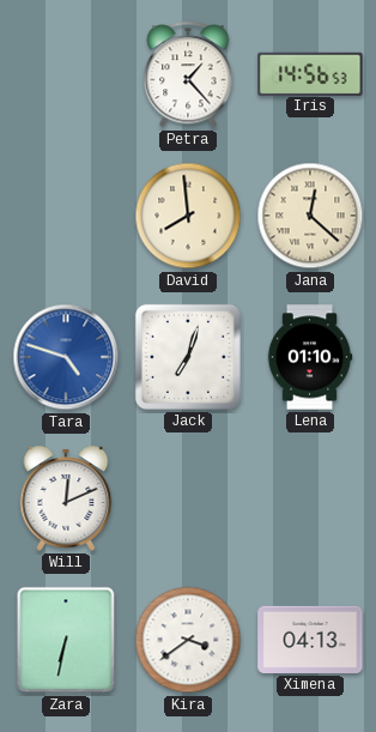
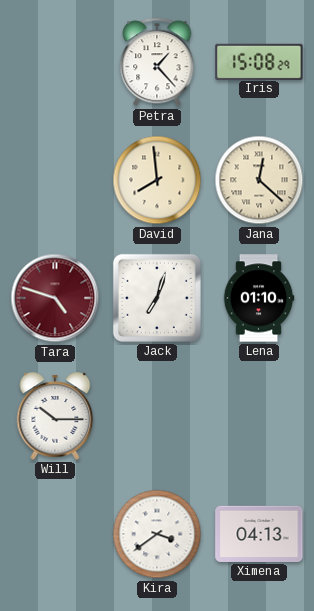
Iris: 14:56 -> 15:08 (259, 61)
Tara dial: blue -> burgundy (55, 298)
Will: 12:11 -> 10:15 (55, 416)
Zara: 6:32 -> none (66, 640)
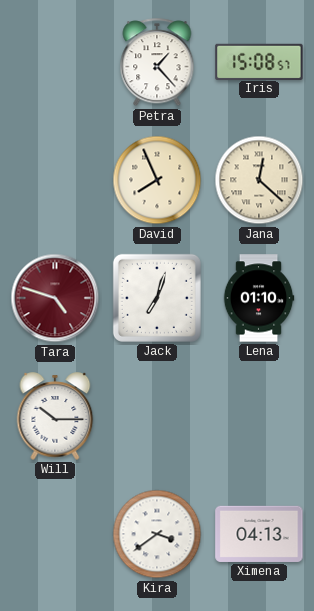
Iris: 15:08:29 -> 15:08:57 (259, 61)
David: 7:59 -> 7:56 (157, 180)
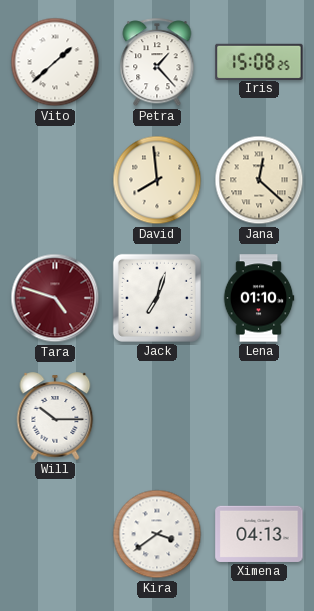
Vito: none -> 1:38 (55, 62)
Iris: 15:08:57 -> 15:08:25 (259, 61)
David: 7:56 -> 7:59 (157, 180)
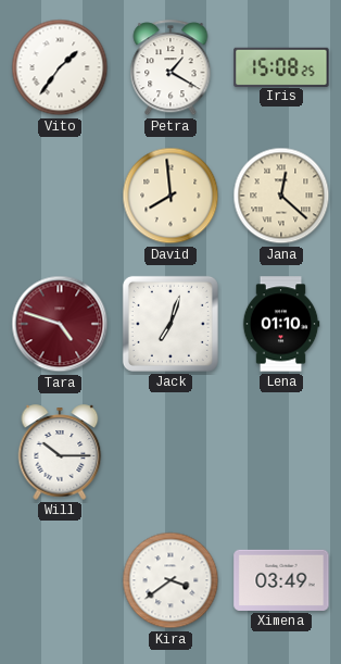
Vito: 1:38 -> 1:36 (60, 67)
Petra: 1:23 -> 1:20 (171, 68)
Ximena: 04:13 -> 03:49 (281, 580)
